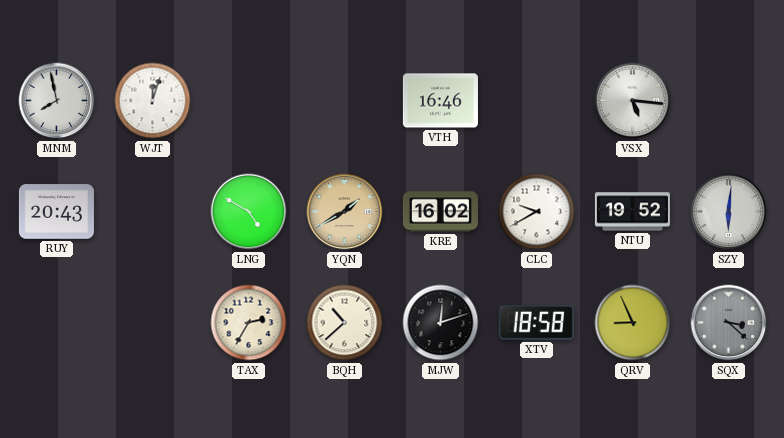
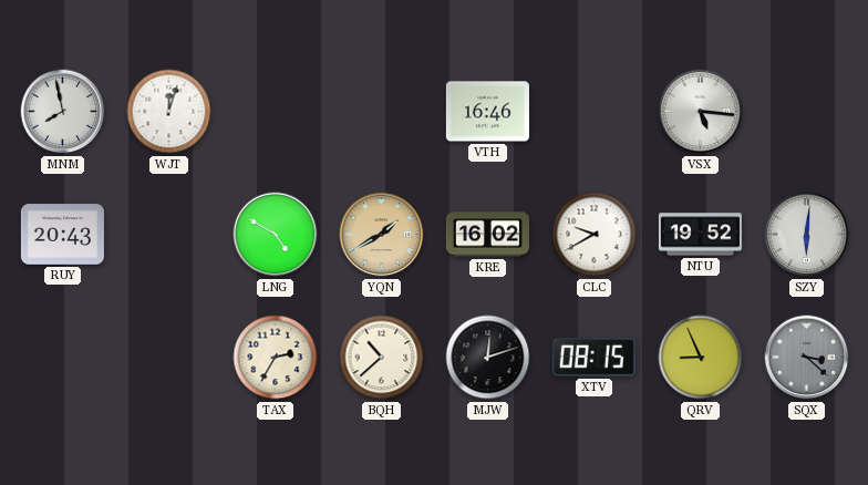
XTV: 18:58 -> 08:15 (593, 358)
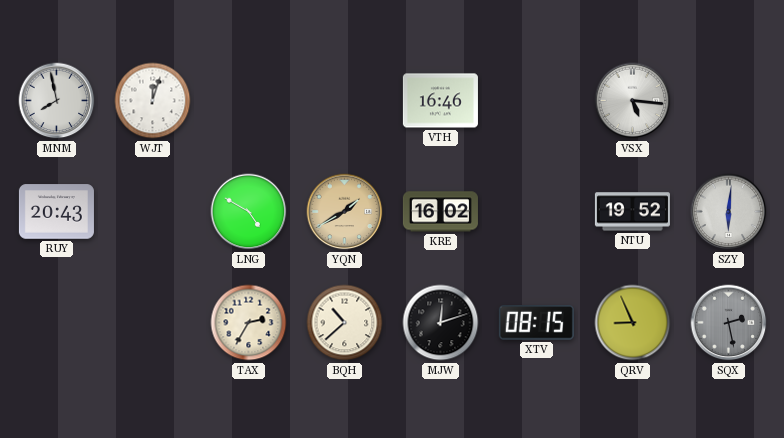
CLC: 9:40 -> none (595, 235)
SQX: 3:22 -> 2:28 (729, 323)
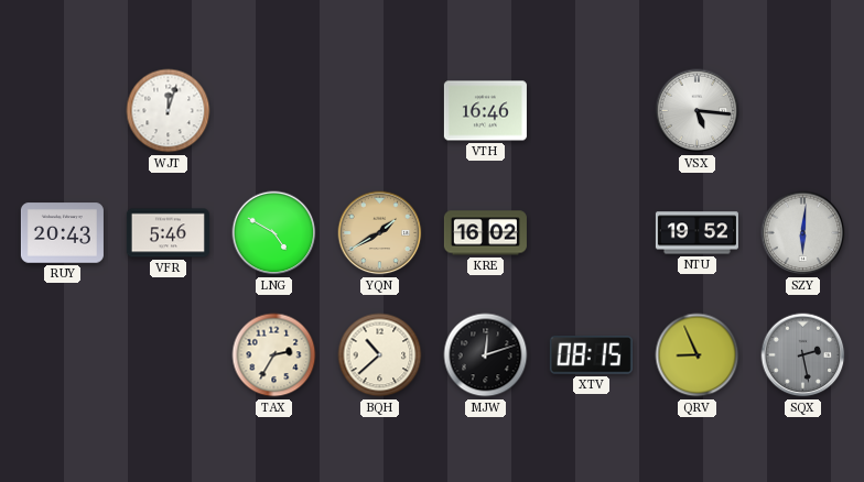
MNM: 7:58 -> none (57, 101)
VFR: none -> 5:46 (168, 233)
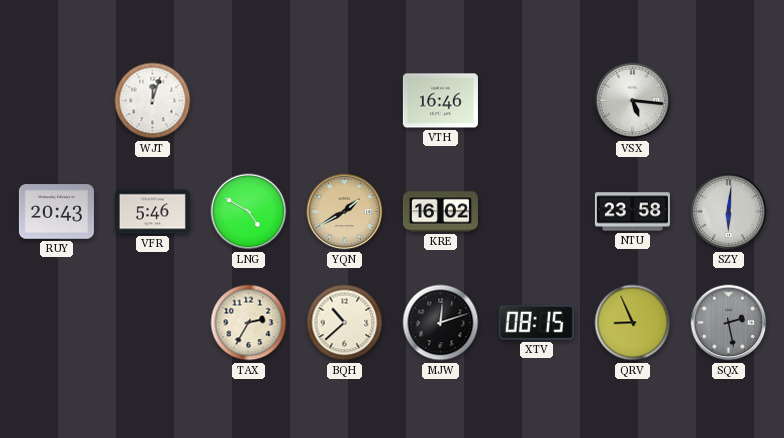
NTU: 19:52 -> 23:58 (632, 212)
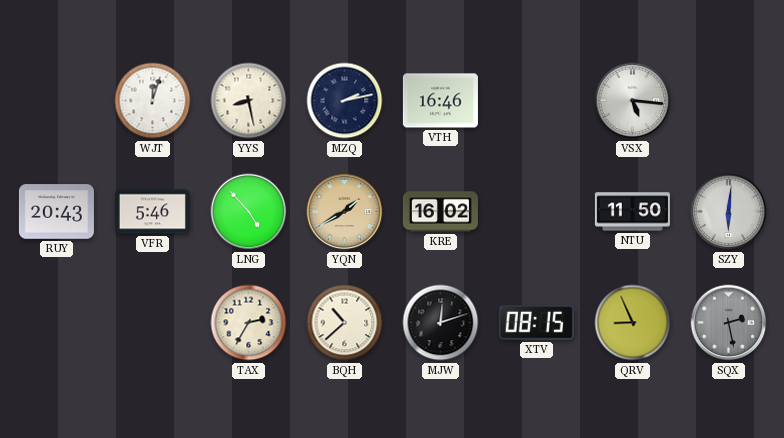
YYS: none -> 8:28 (249, 101)
MZQ: none -> 2:13 (345, 101)
LNG: 4:50 -> 4:53 (249, 212)
NTU: 23:58 -> 11:50 (632, 212)
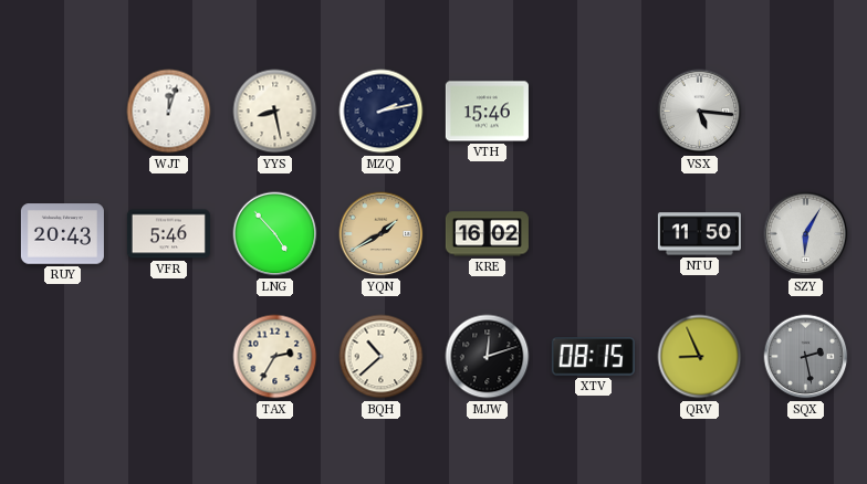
VTH: 16:46 -> 15:46 (487, 112)
SZY: 6:01 -> 6:05 (806, 234)
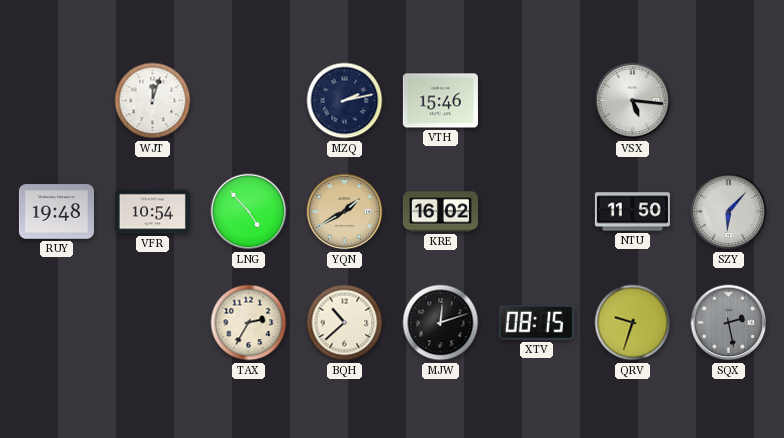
YYS: 8:28 -> none (275, 112)
RUY: 20:43 -> 19:48 (56, 212)
VFR: 5:46 -> 10:54 (152, 212)
SZY: 6:05 -> 6:07 (729, 212)
QRV: 8:56 -> 9:33 (633, 323)
